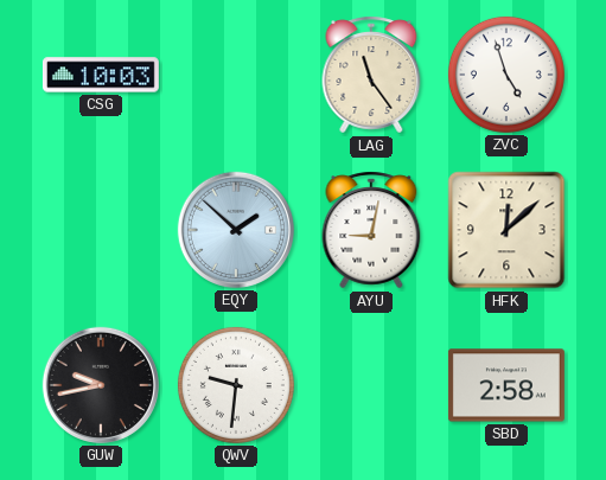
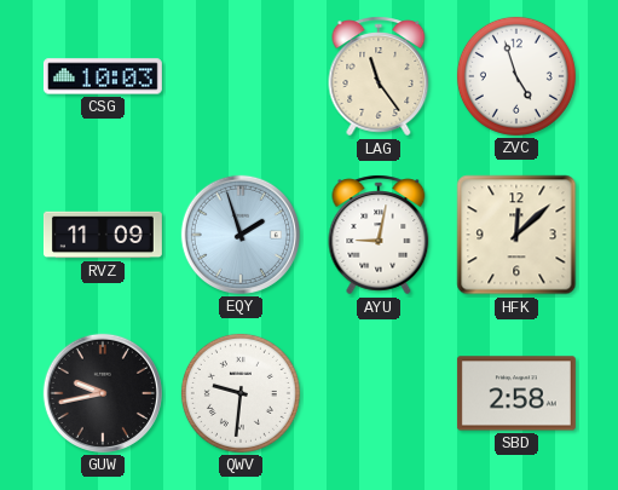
RVZ: none -> 11:09 (103, 235)
EQY: 1:52 -> 1:57 (241, 235)
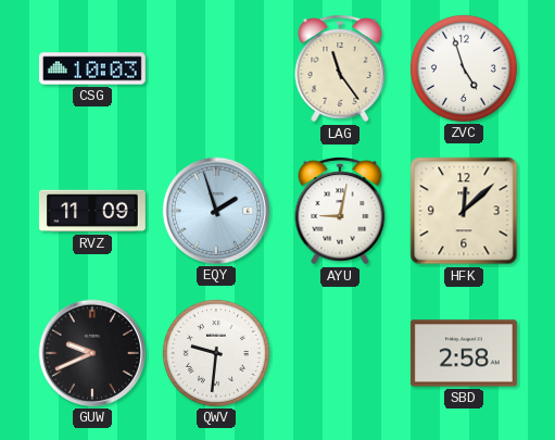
GUW: 9:43 -> 9:41 (92, 353)
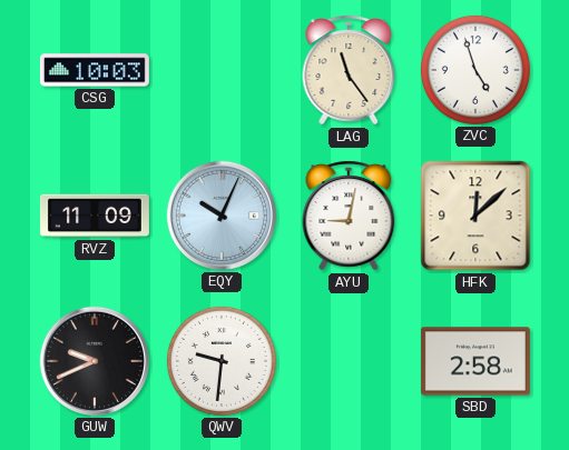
EQY: 1:57 -> 10:04 (222, 216)
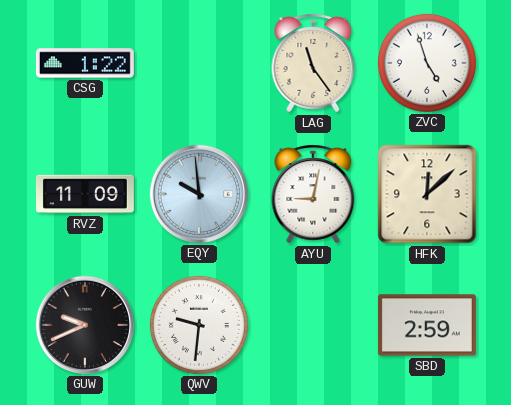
CSG: 10:03 -> 1:22 (85, 63)
EQY: 10:04 -> 9:59 (199, 194)
SBD: 2:58 -> 2:59 (427, 325)
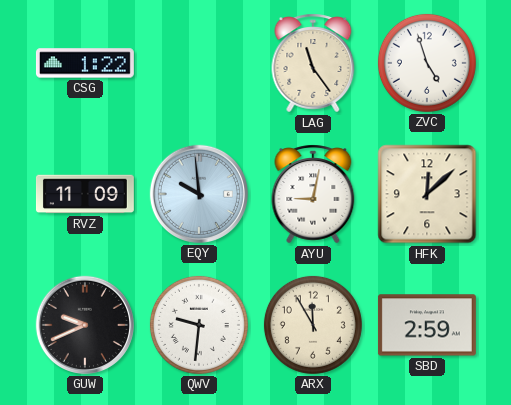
ARX: none -> 11:55 (313, 325)
